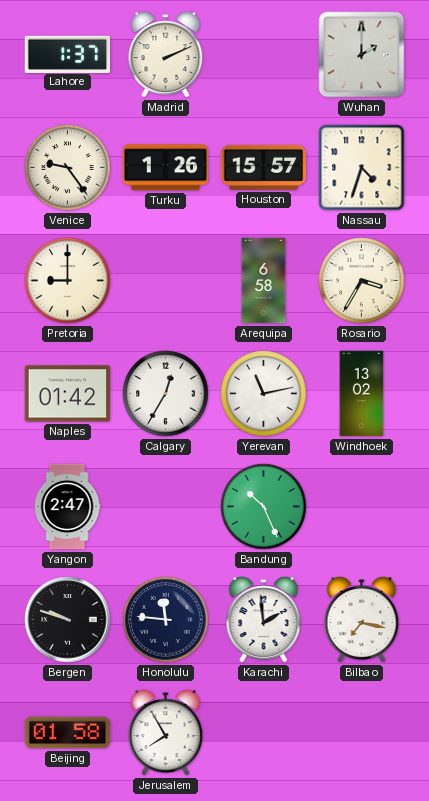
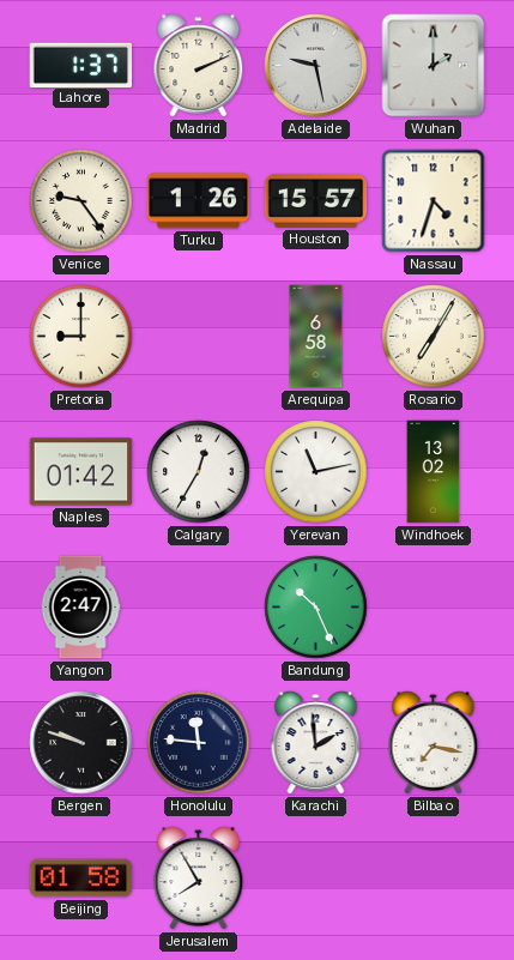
Adelaide: none -> 9:28 (316, 66)
Rosario: 3:35 -> 7:05 (434, 337)
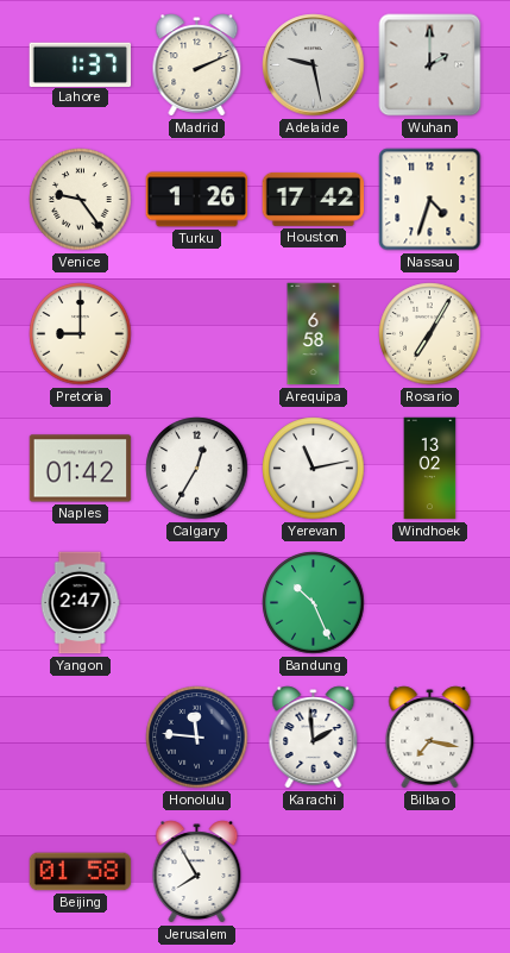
Houston: 15:57 -> 17:42 (314, 199)
Bergen: 9:48 -> none (81, 743)
